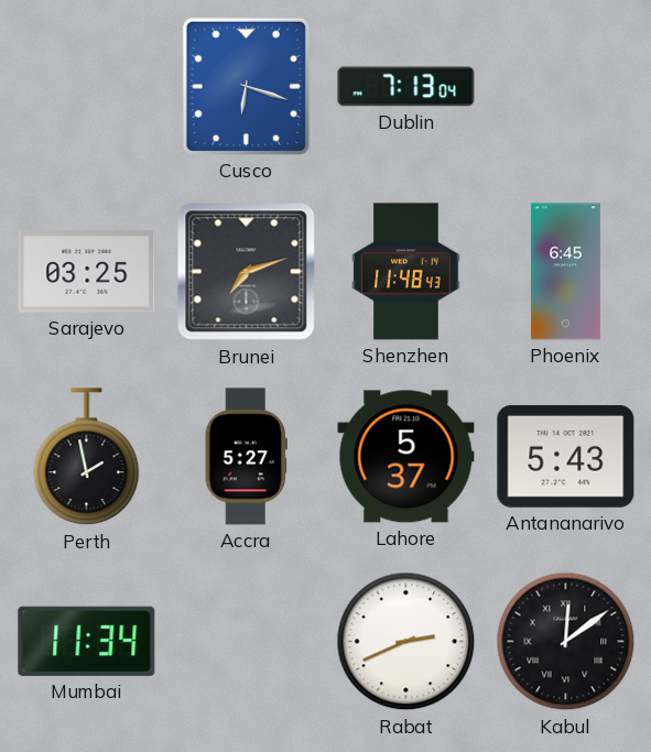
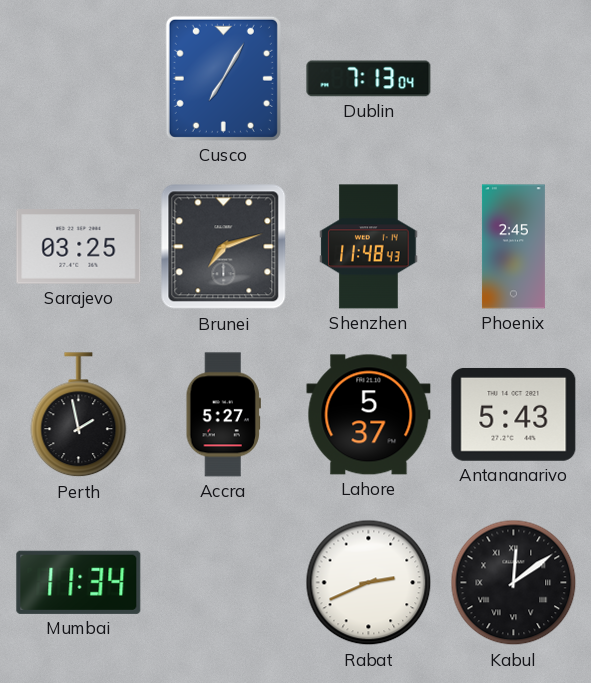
Cusco: 6:18 -> 7:05 (223, 78)
Phoenix: 6:45 -> 2:45 (513, 247)
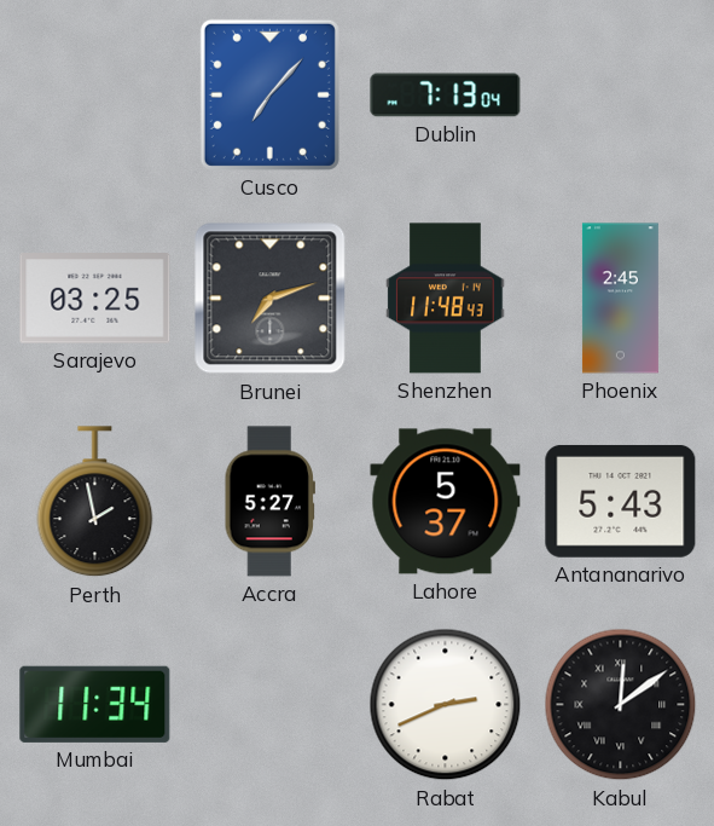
Cusco: 7:05 -> 7:07 (269, 94)
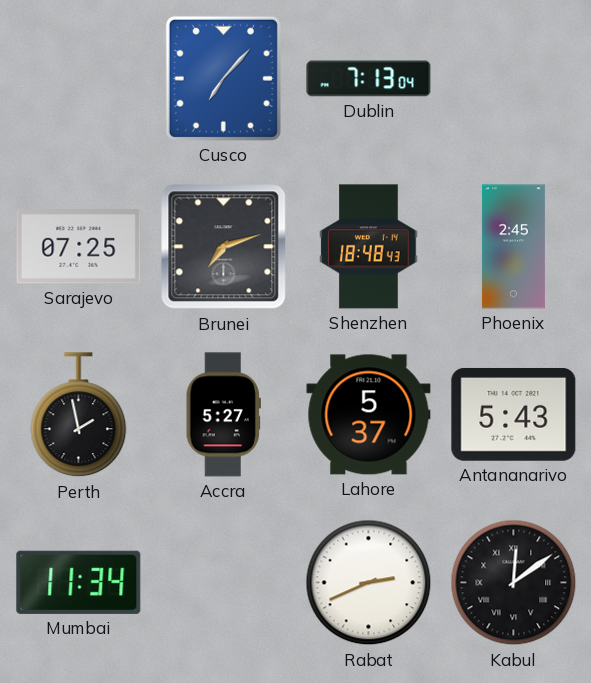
Sarajevo: 03:25 -> 07:25 (79, 247)
Shenzhen: 11:48 -> 18:48 (369, 247)
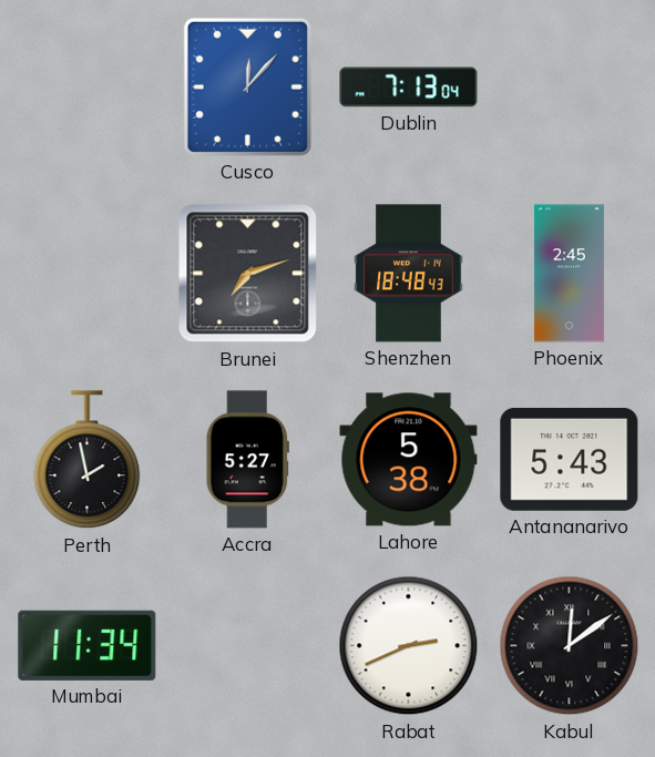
Cusco: 7:07 -> 12:07 (247, 86)
Sarajevo: 07:25 -> none (79, 247)
Lahore: 5:37 -> 5:38 (409, 460)
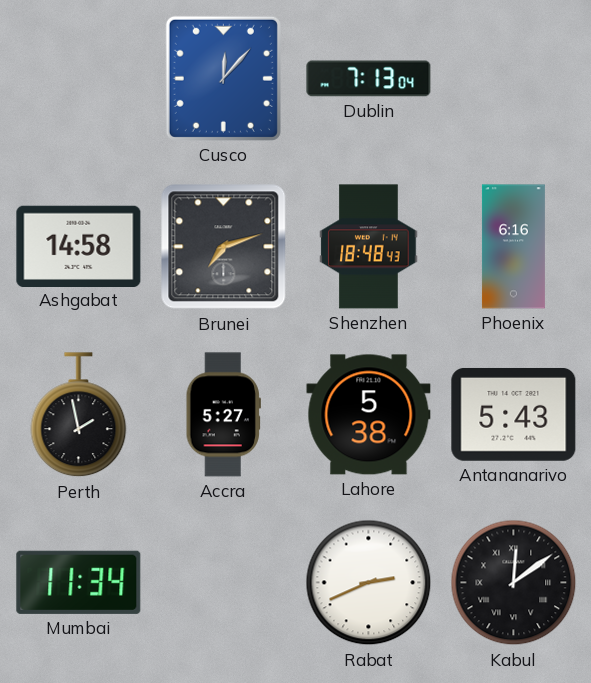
Ashgabat: none -> 14:58 (79, 246)
Phoenix: 2:45 -> 6:16 (513, 247)
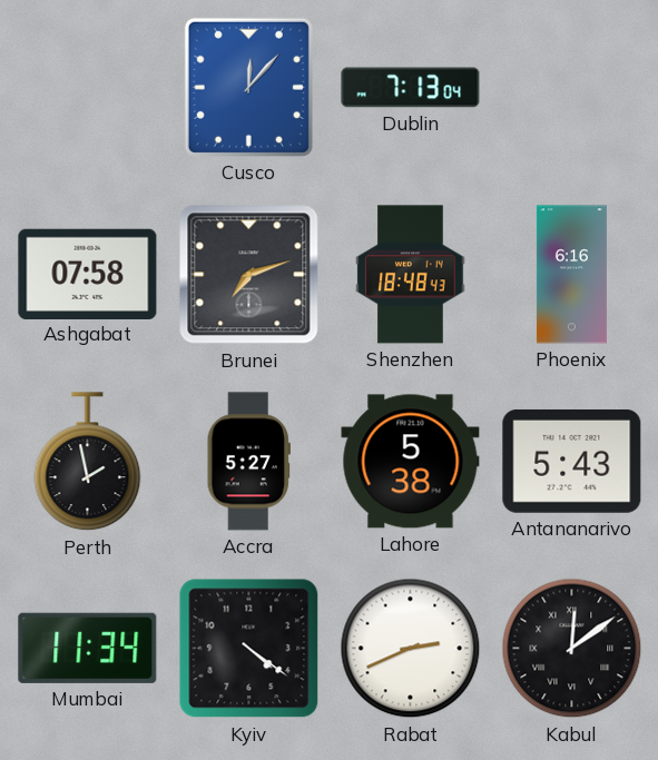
Ashgabat: 14:58 -> 07:58 (88, 274)
Kyiv: none -> 4:21 (249, 649)
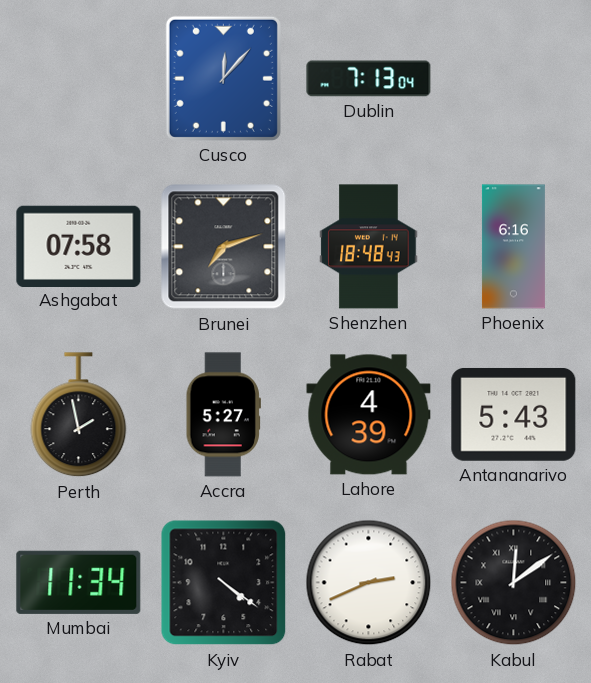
Lahore: 5:38 -> 4:39 (369, 415)
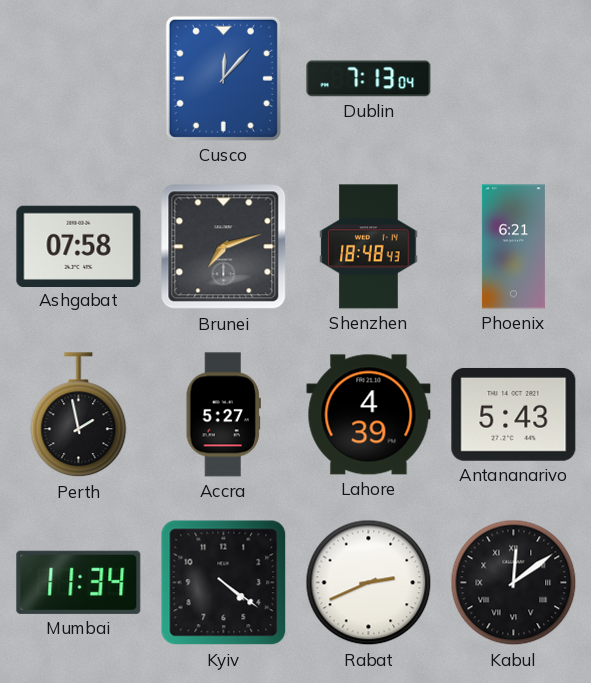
Phoenix: 6:16 -> 6:21 (513, 247)
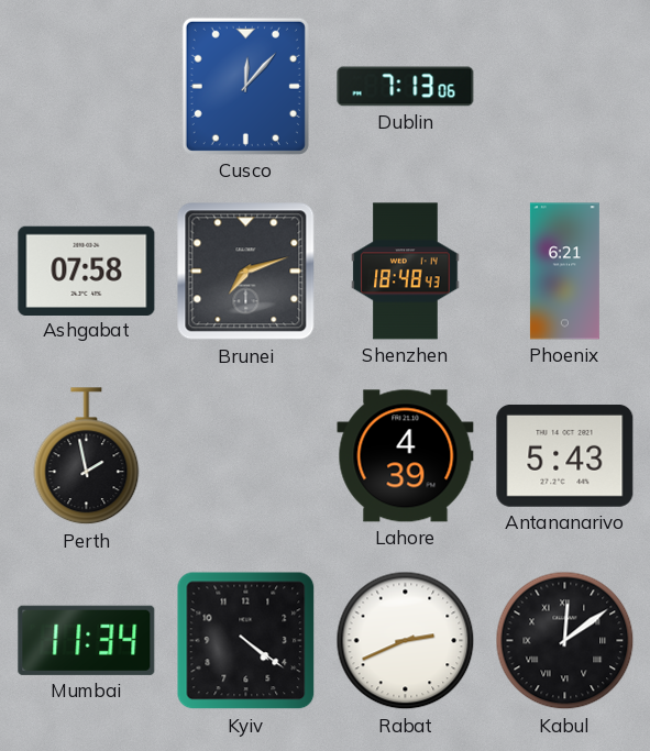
Dublin: 7:13:04 -> 7:13:06 (406, 87)
Accra: 5:27 -> none (223, 415)
